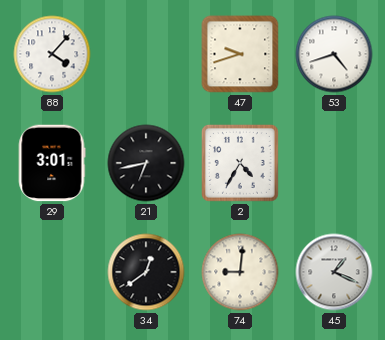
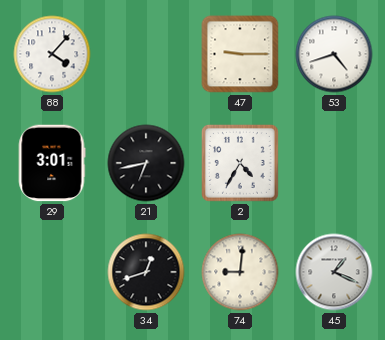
47: 9:42 -> 9:15 (240, 54)
34: 12:39 -> 12:42 (146, 272)
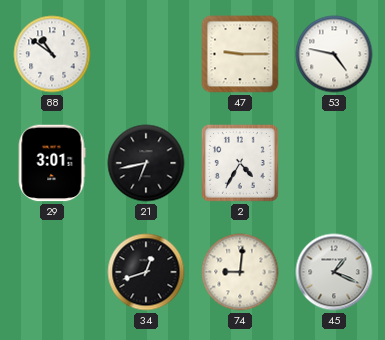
88: 4:07 -> 10:51 (52, 54)
53: 4:42 -> 4:47 (334, 54)
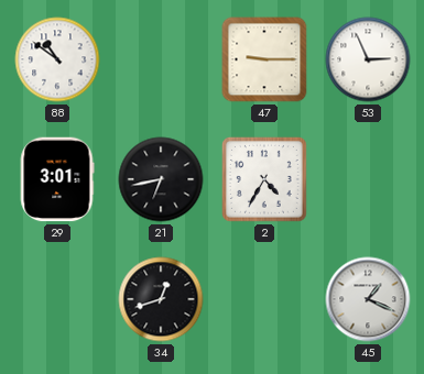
53: 4:47 -> 2:56 (368, 59)
74: 9:01 -> none (240, 272)
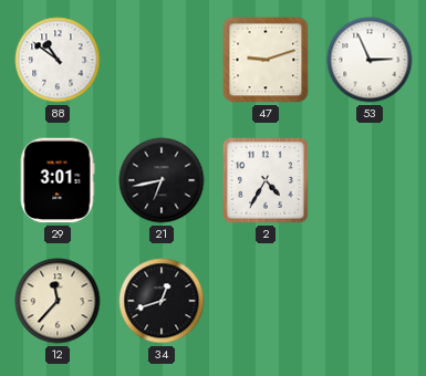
47: 9:15 -> 9:12 (266, 60)
12: none -> 11:37 (58, 301)
45: 1:19 -> none (368, 299)
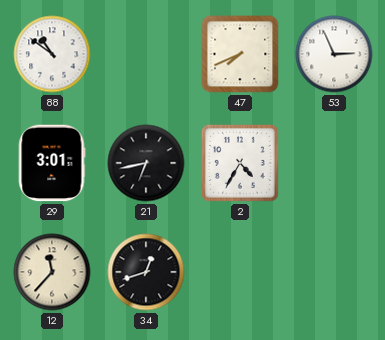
47: 9:12 -> 7:41 (240, 54)
